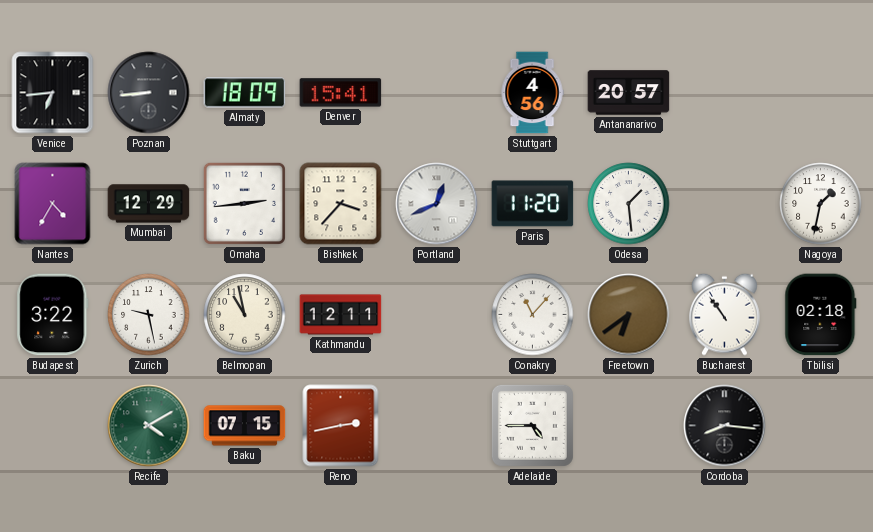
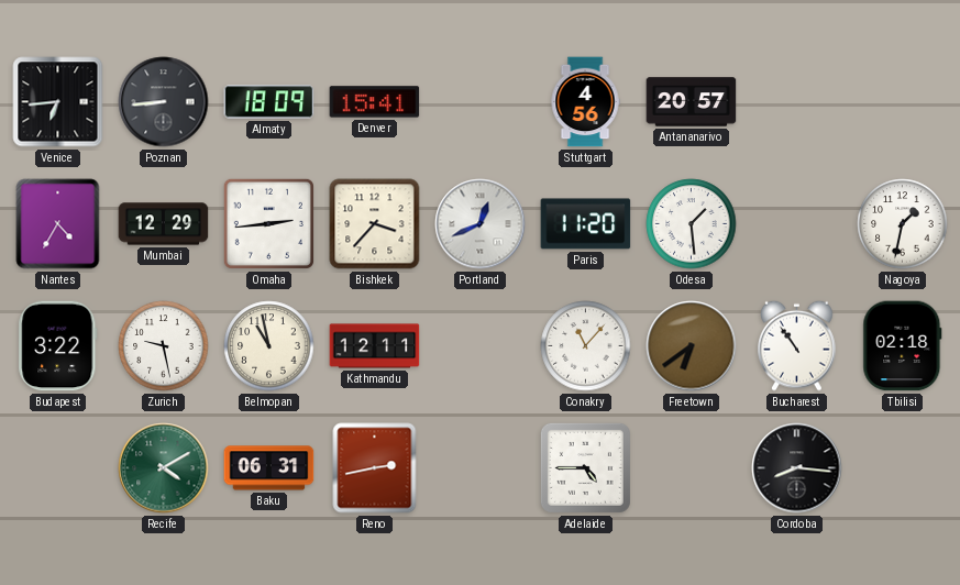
Baku: 07:15 -> 06:31 (269, 468)
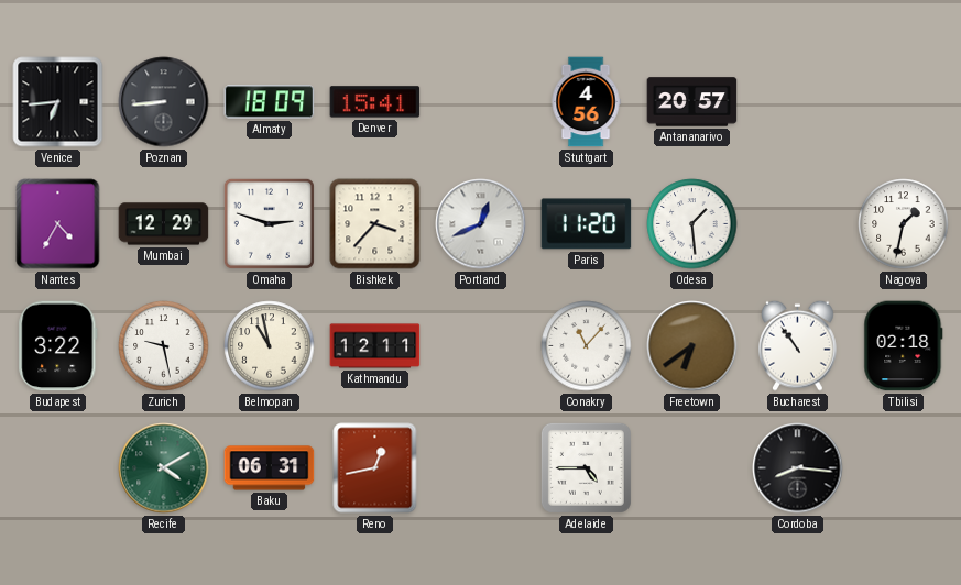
Omaha: 2:44 -> 2:48 (269, 223)
Reno: 2:43 -> 12:43 (375, 468)
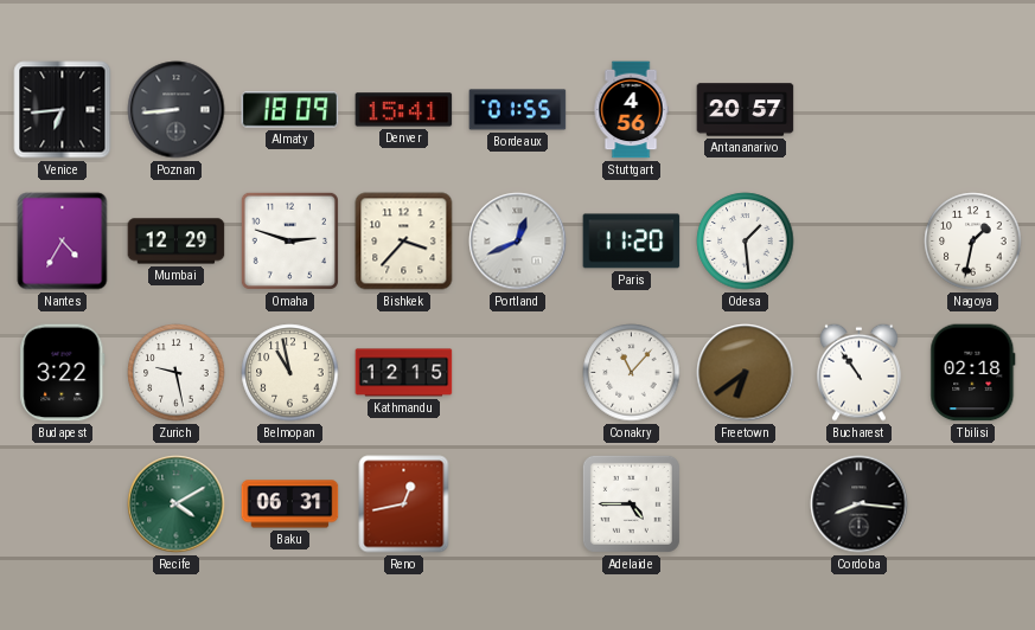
Bordeaux: none -> 01:55 (518, 110)
Kathmandu: 12:11 -> 12:15 (404, 373)
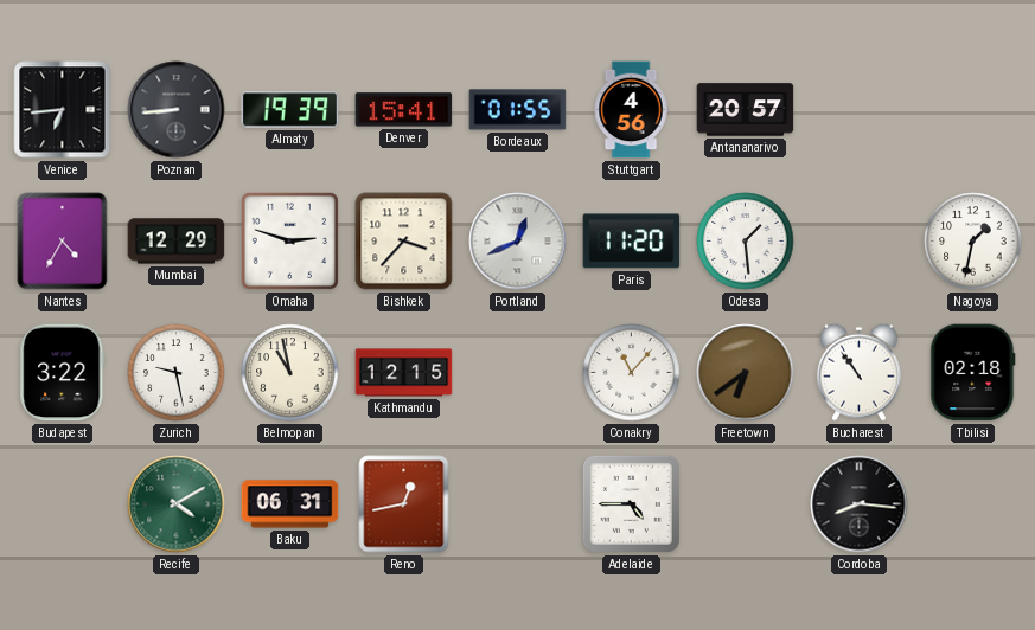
Almaty: 18:09 -> 19:39 (290, 110)
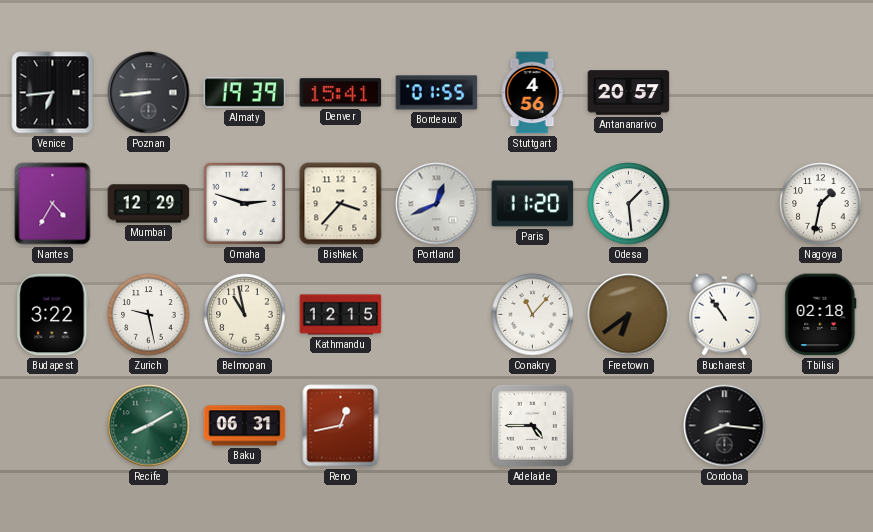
Recife: 4:10 -> 8:10 (149, 426)
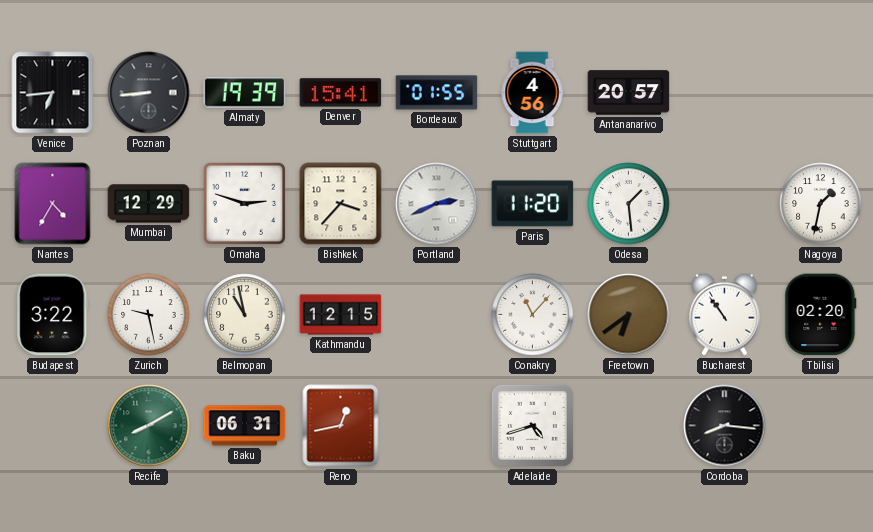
Portland: 12:41 -> 2:41 (437, 204)
Tbilisi: 02:18 -> 02:20 (821, 315)
Adelaide: 4:45 -> 4:42 (532, 425)
